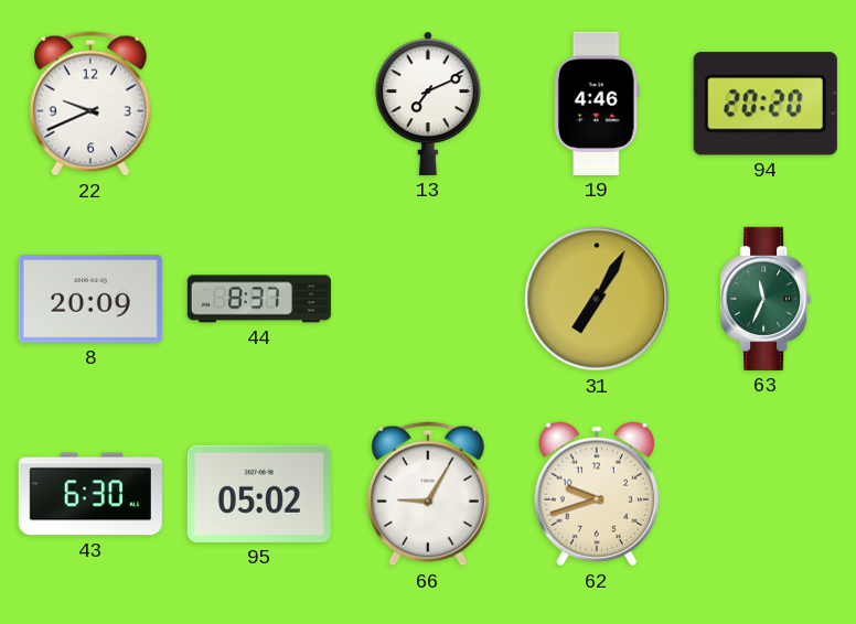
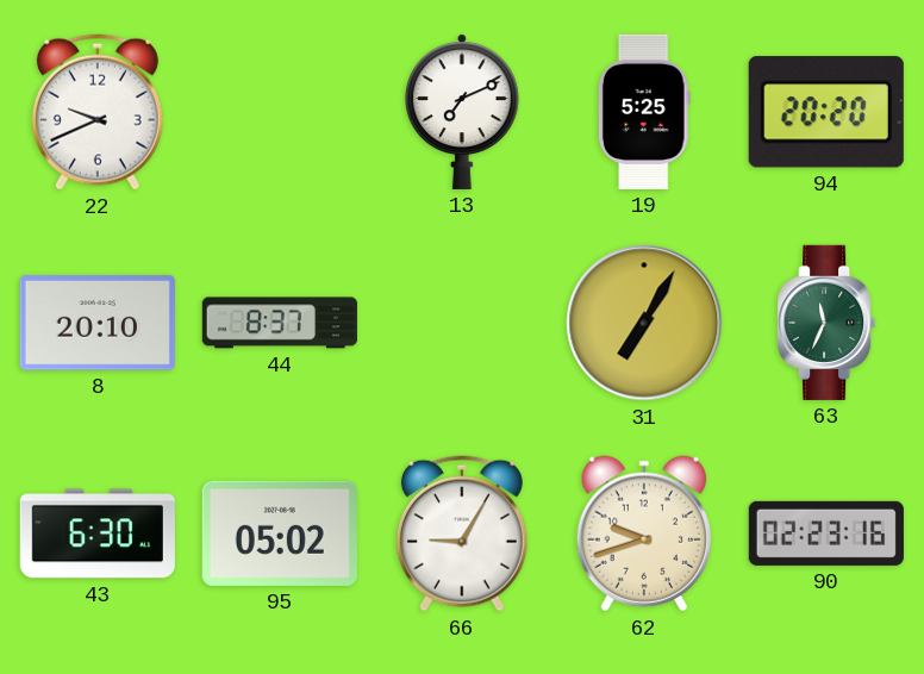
19: 4:46 -> 5:25 (644, 112)
8: 20:09 -> 20:10 (98, 323)
90: none -> 02:23 (826, 533)
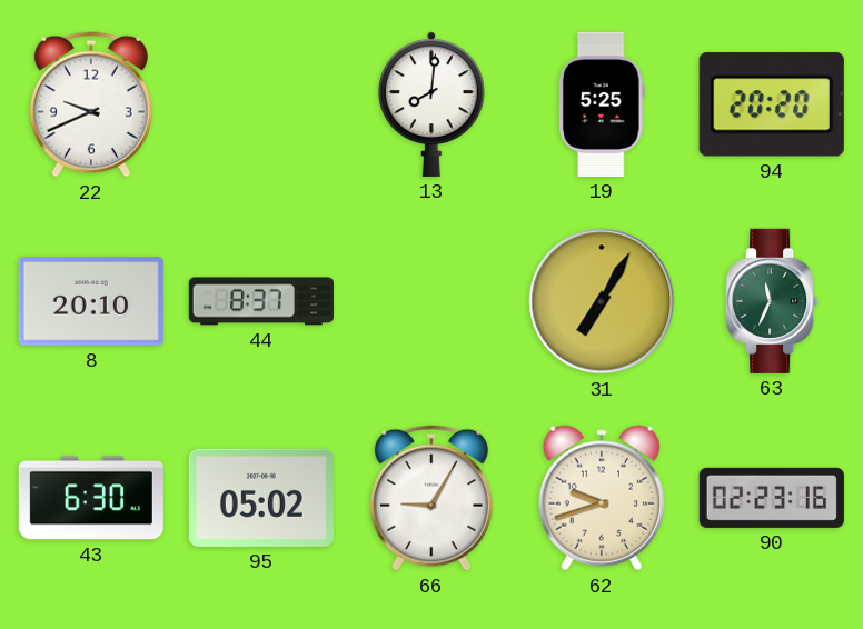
13: 7:11 -> 8:01 (431, 104)
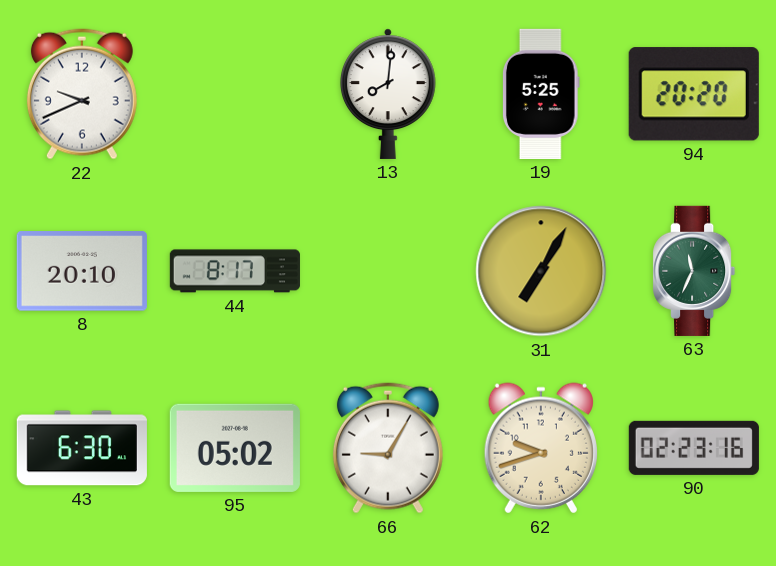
44: 8:37 -> 8:17 (235, 271)
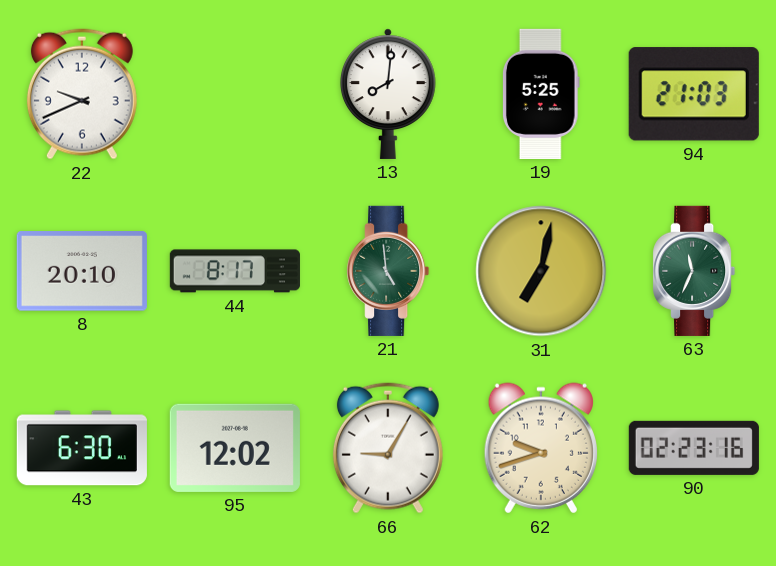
94: 20:20 -> 21:03 (694, 94)
21: none -> 4:59 (388, 271)
31: 7:05 -> 7:02 (541, 271)
95: 05:02 -> 12:02 (235, 448)
